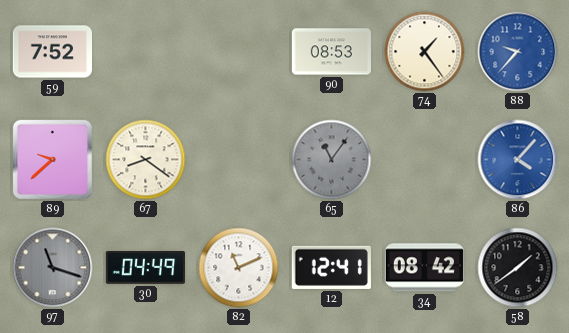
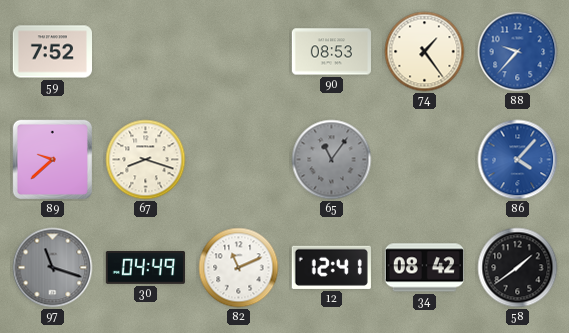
67: 8:21 -> 8:18 (146, 160)
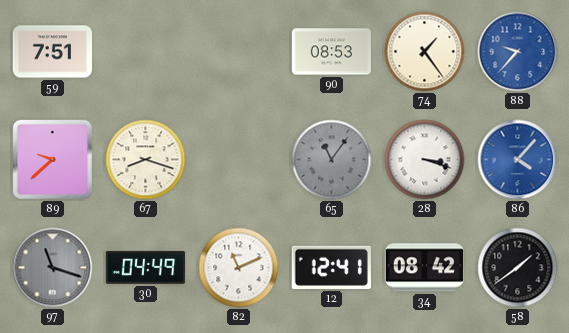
59: 7:52 -> 7:51 (52, 52)
28: none -> 3:18 (425, 160)
